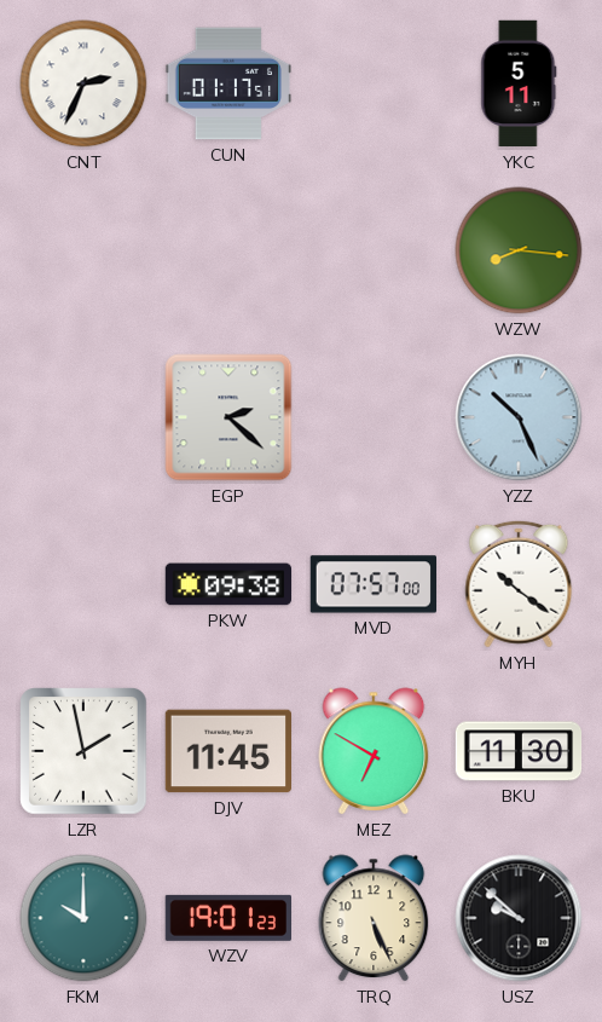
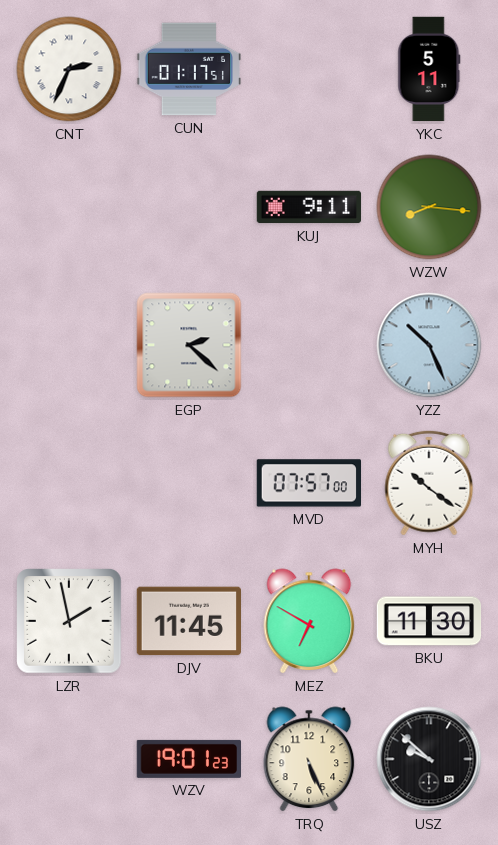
KUJ: none -> 9:11 (309, 207)
PKW: 09:38 -> none (228, 584)
FKM: 10:00 -> none (83, 918)
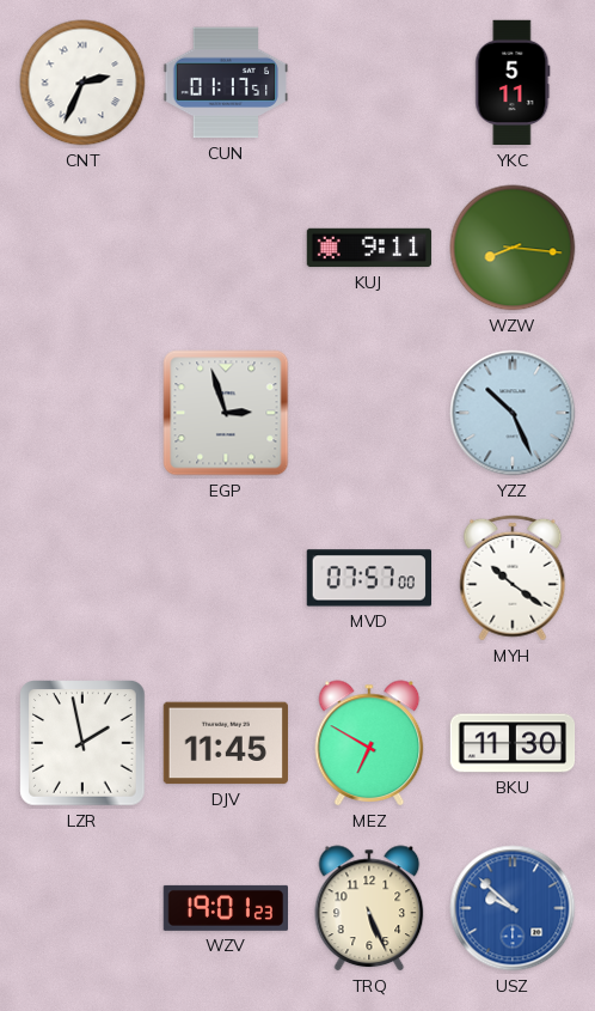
EGP: 2:22 -> 2:57 (226, 413)
USZ dial: black -> blue (513, 908)
